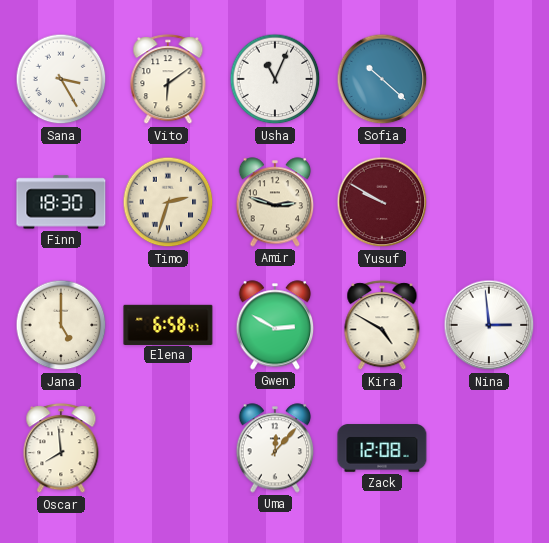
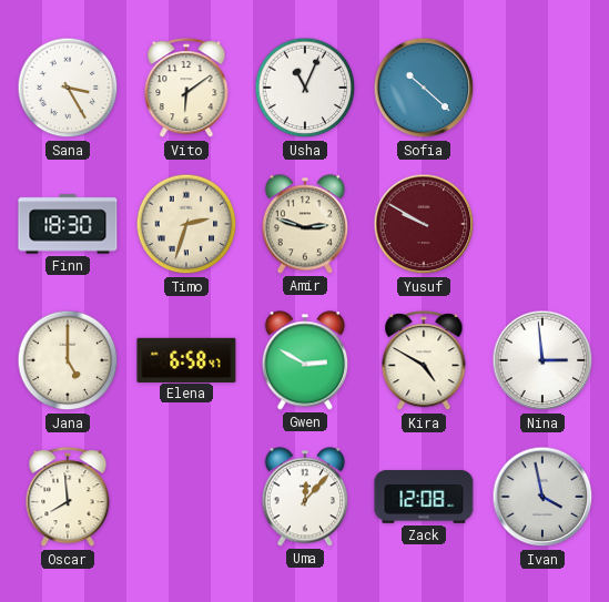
Ivan: none -> 3:58 (542, 497)
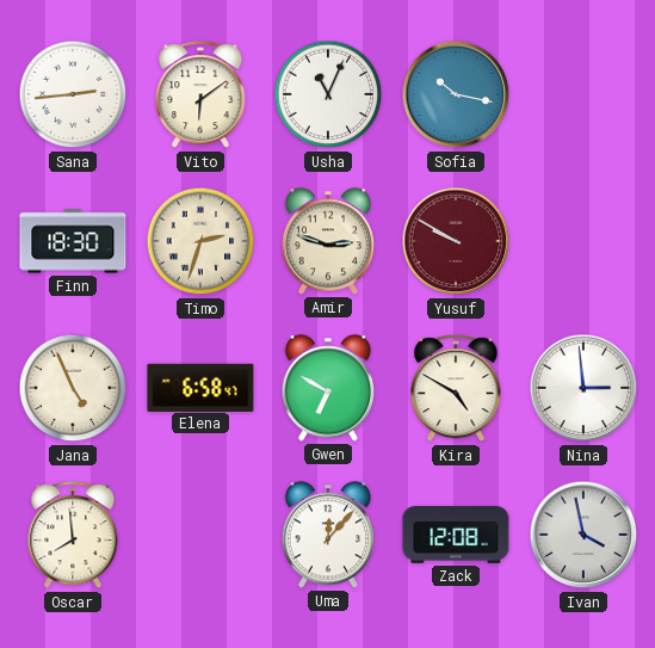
Sana: 3:25 -> 2:44 (73, 94)
Sofia: 10:22 -> 10:17 (456, 94)
Jana: 5:00 -> 4:56 (73, 388)
Gwen: 2:50 -> 6:50 (328, 388)
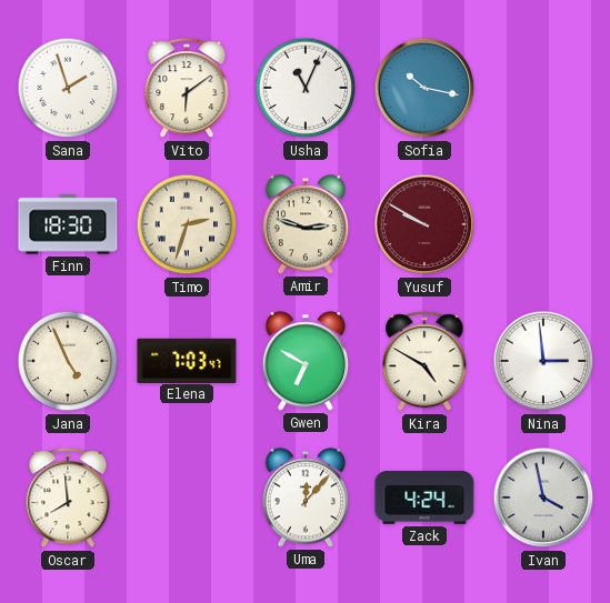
Sana: 2:44 -> 1:57 (68, 88)
Elena: 6:58 -> 7:03 (187, 360)
Zack: 12:08 -> 4:24 (424, 498)
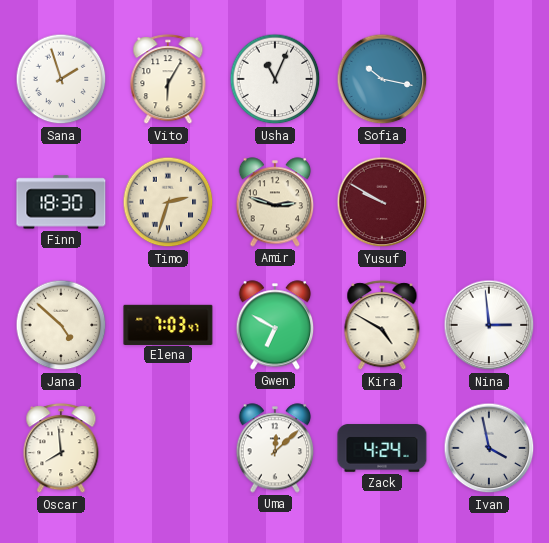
Vito: 6:09 -> 6:05 (168, 80)
Jana: 4:56 -> 4:52 (61, 325)
Uma: 12:07 -> 12:08 (275, 448)
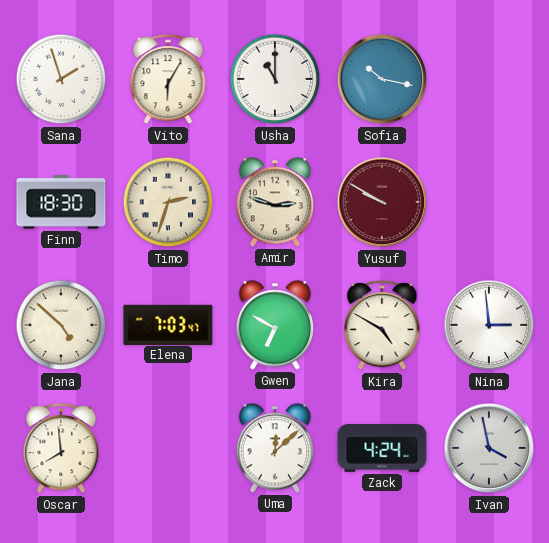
Usha: 11:04 -> 11:00 (275, 79)
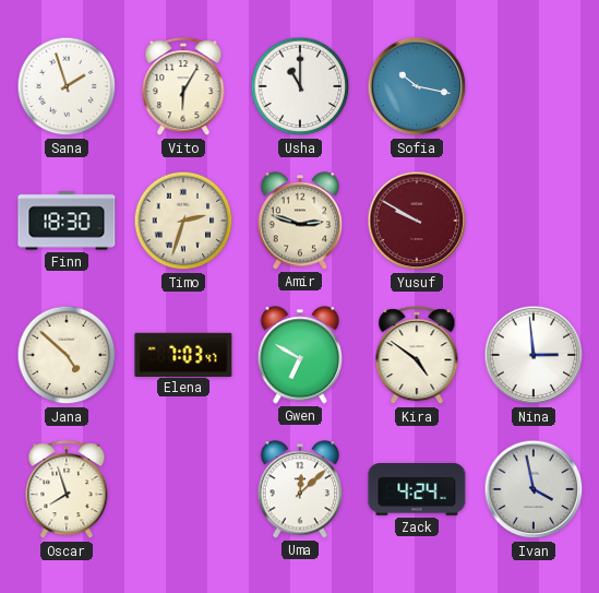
Kira: 4:50 -> 4:51 (417, 356)
Oscar: 7:59 -> 7:57 (67, 490)
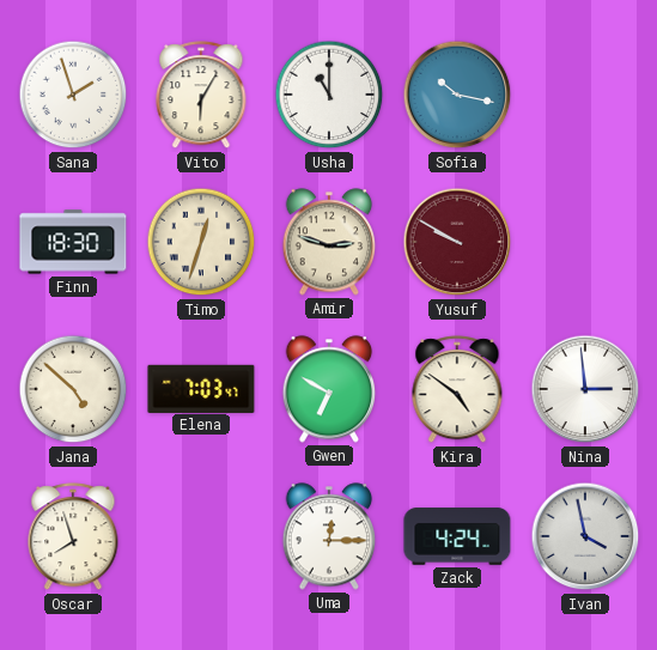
Timo: 2:33 -> 12:33 (201, 242)
Uma: 12:08 -> 12:15 (329, 536)
